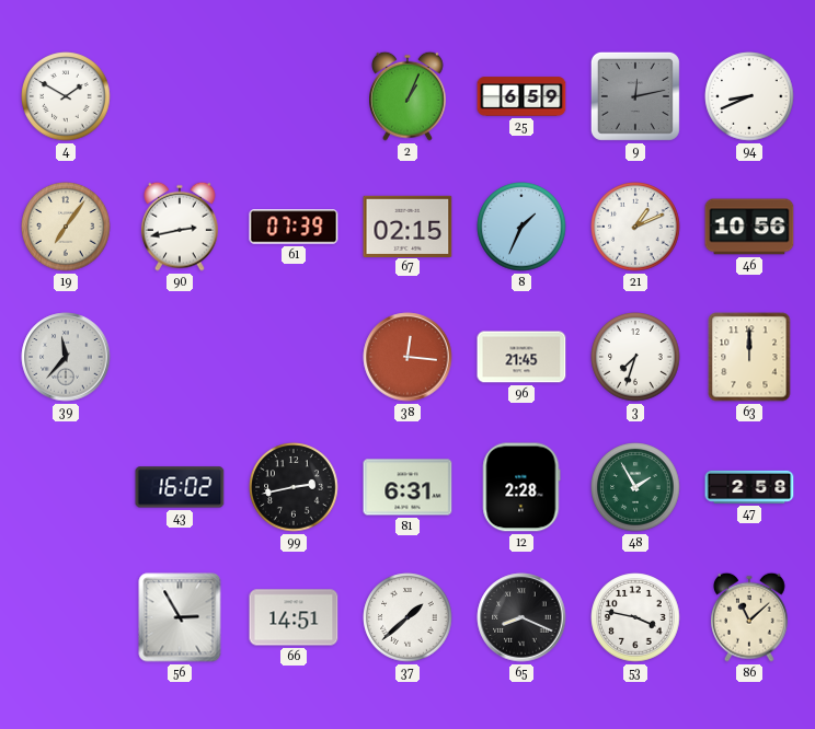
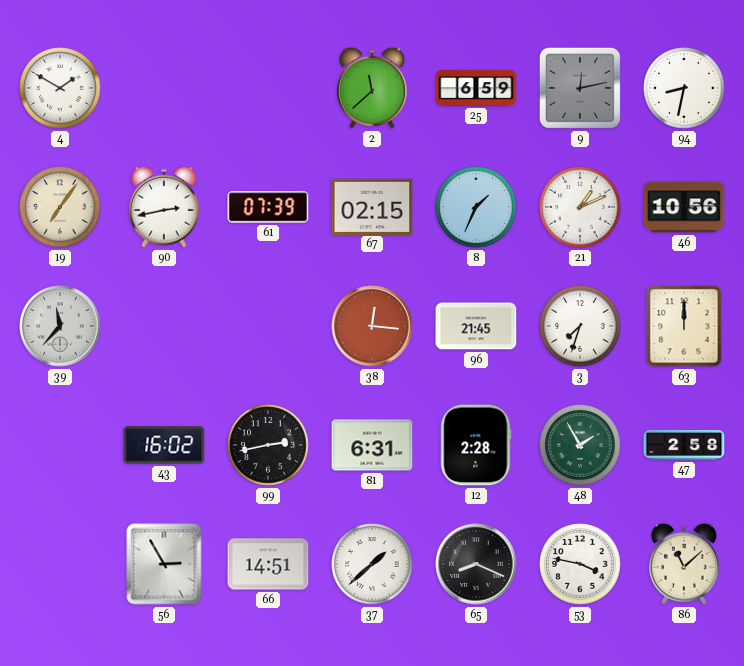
2: 1:04 -> 11:38 (373, 88)
94: 8:41 -> 8:32 (684, 88)
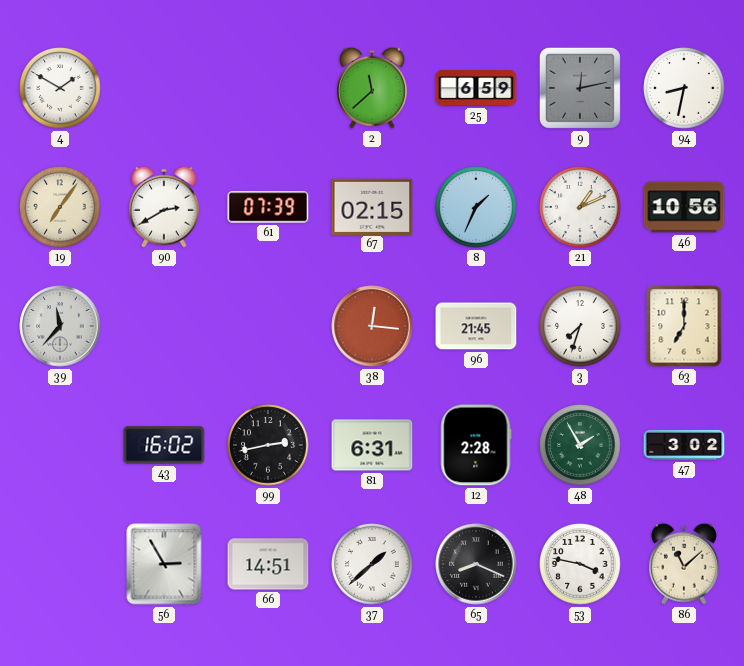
90: 2:43 -> 2:40 (165, 207)
63: 12:00 -> 7:00 (684, 326)
47: 2:58 -> 3:02 (684, 445)
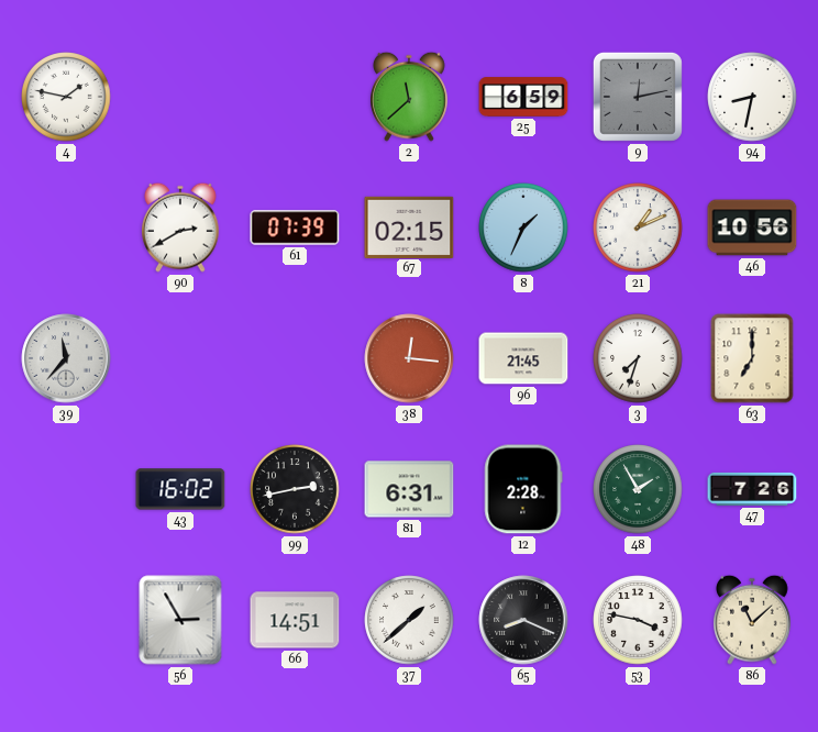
4: 1:50 -> 1:47 (66, 97)
19: 7:06 -> none (60, 207)
47: 3:02 -> 7:26 (752, 489)
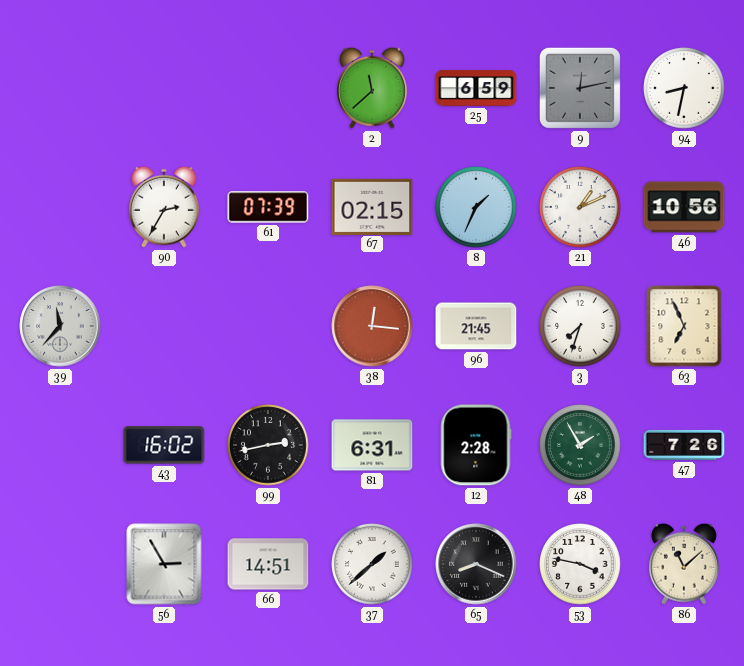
4: 1:47 -> none (66, 97)
90: 2:40 -> 2:35 (165, 207)
63: 7:00 -> 6:56 (684, 326)
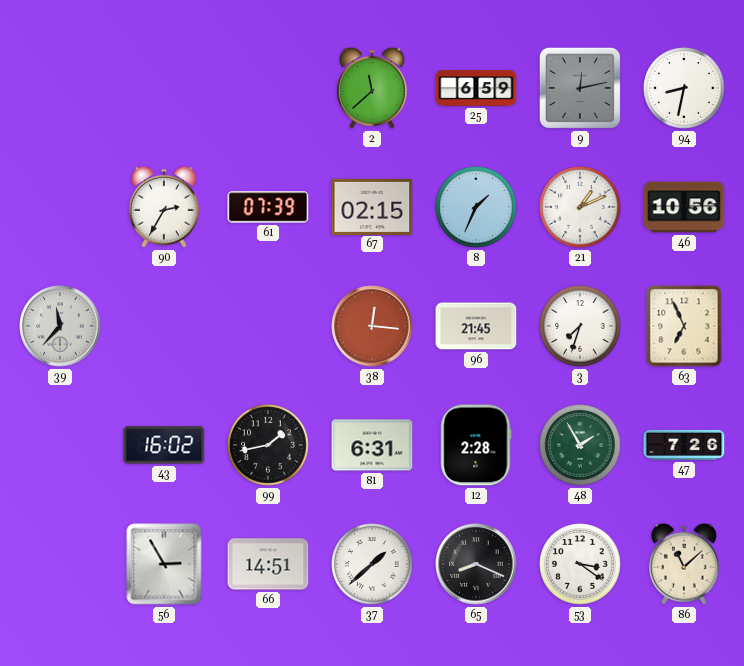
99: 2:43 -> 1:43 (268, 445)
53: 3:47 -> 3:21 (580, 564)
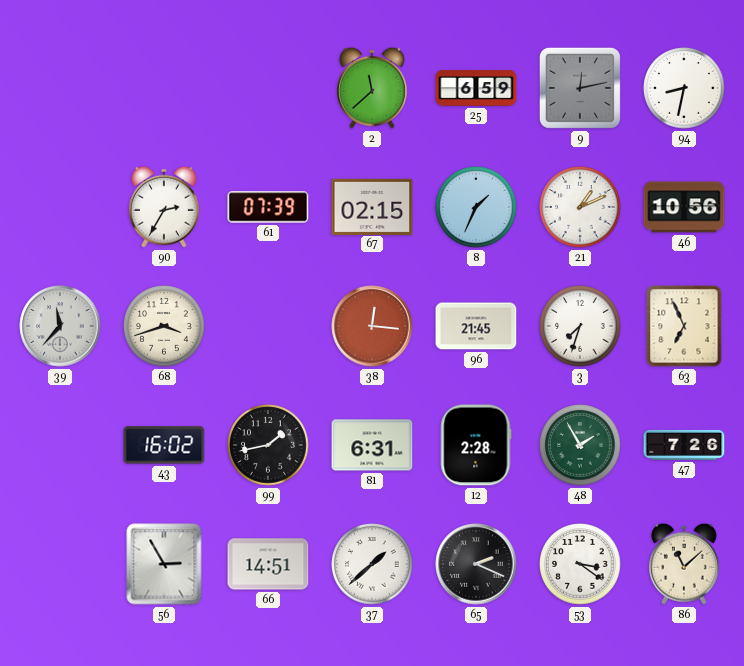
68: none -> 3:42 (164, 326)
65: 8:19 -> 2:19 (476, 564)
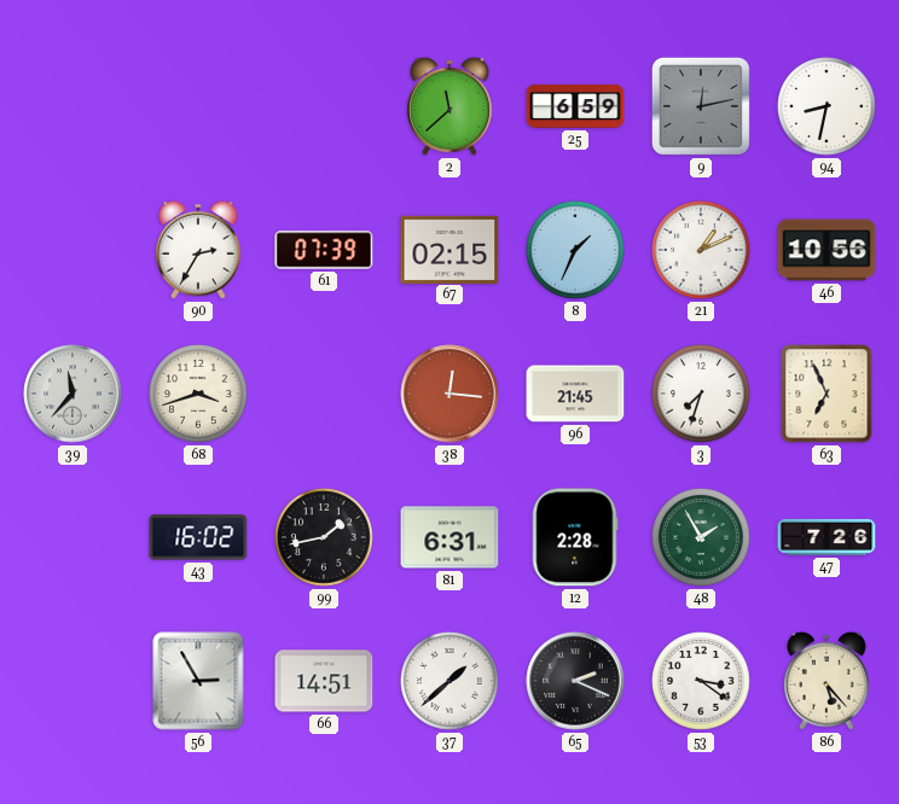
86: 11:08 -> 5:23 (828, 681)
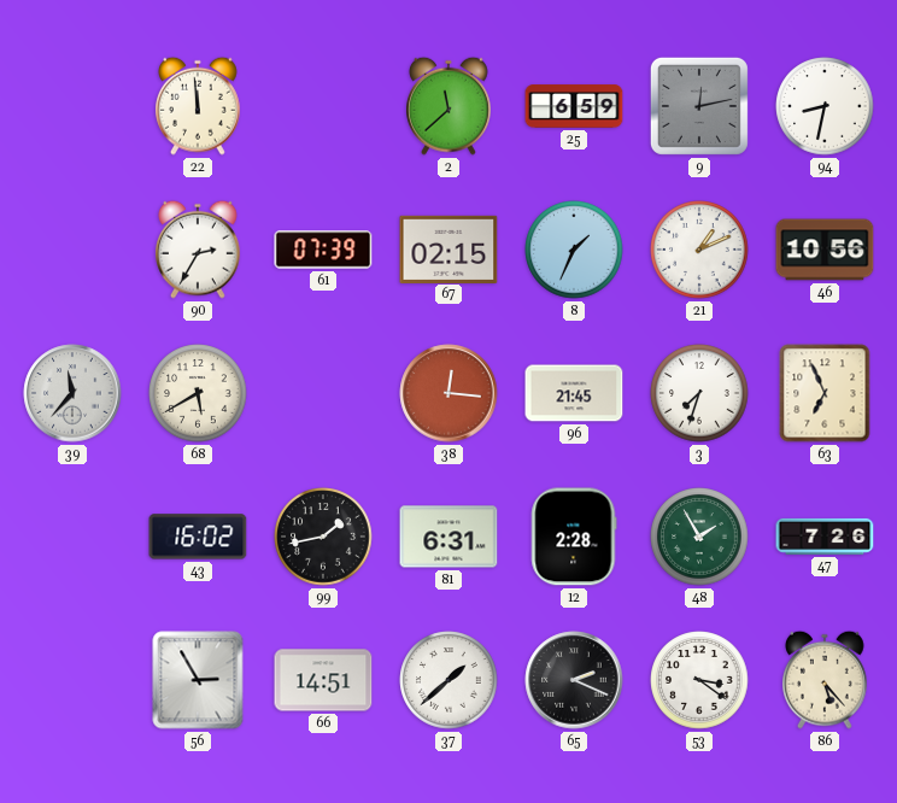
22: none -> 11:59 (199, 106)
68: 3:42 -> 5:40 (198, 393)
